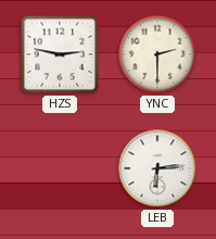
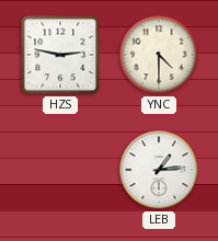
YNC: 2:30 -> 4:30 (159, 55)
LEB: 6:14 -> 1:14 (159, 170)
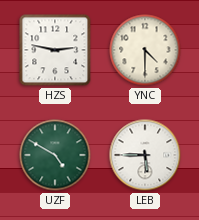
UZF: none -> 4:50 (55, 155)
LEB: 1:14 -> 5:45 (145, 155)
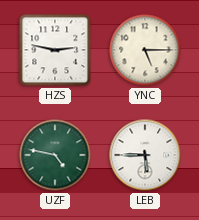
YNC: 4:30 -> 5:15 (145, 50)
UZF: 4:50 -> 4:47 (55, 155)
